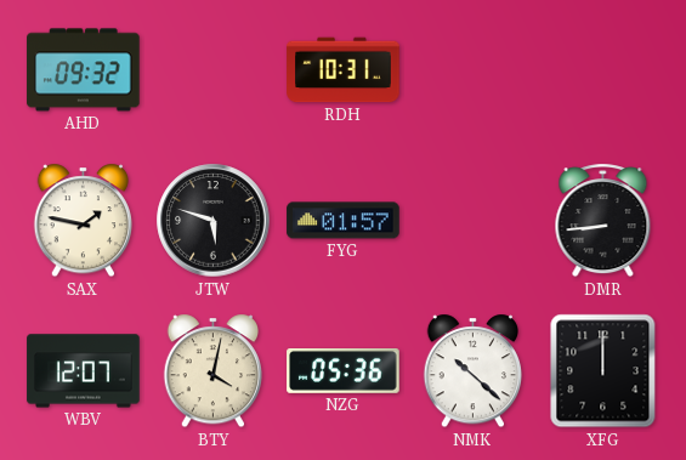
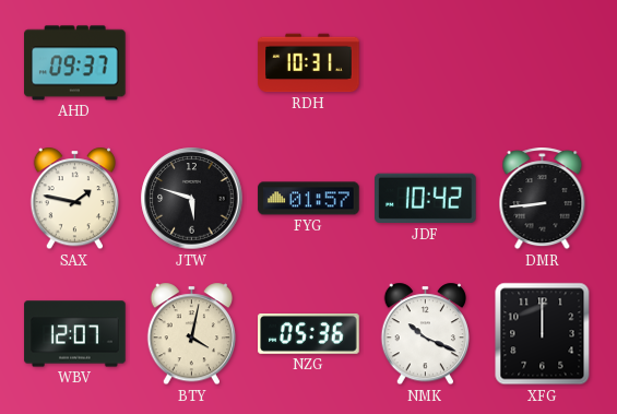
AHD: 09:32 -> 09:37 (75, 63)
JDF: none -> 10:42 (426, 199)
NMK: 10:22 -> 10:19 (425, 334)
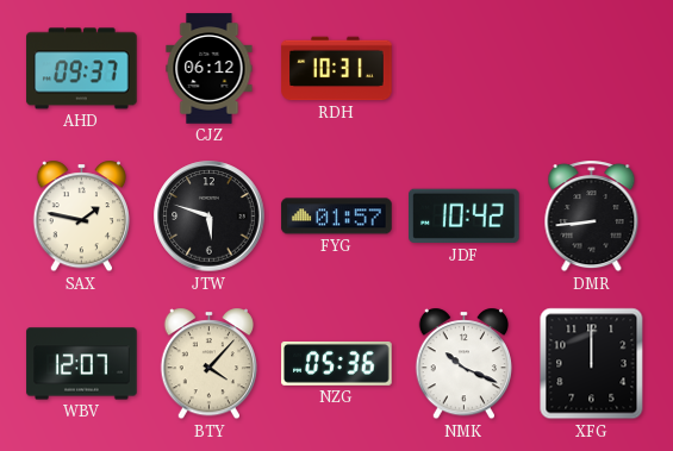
CJZ: none -> 06:12 (210, 69)
BTY: 4:02 -> 4:07 (208, 364)
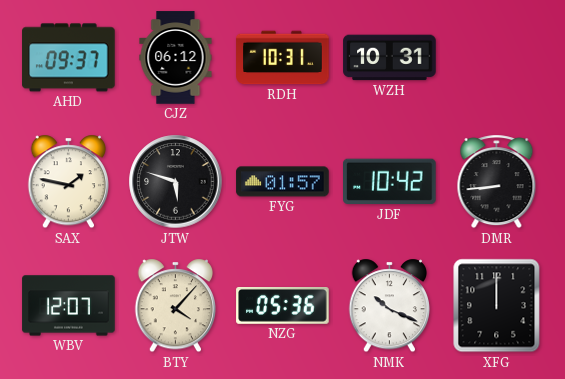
WZH: none -> 10:31 (390, 58)
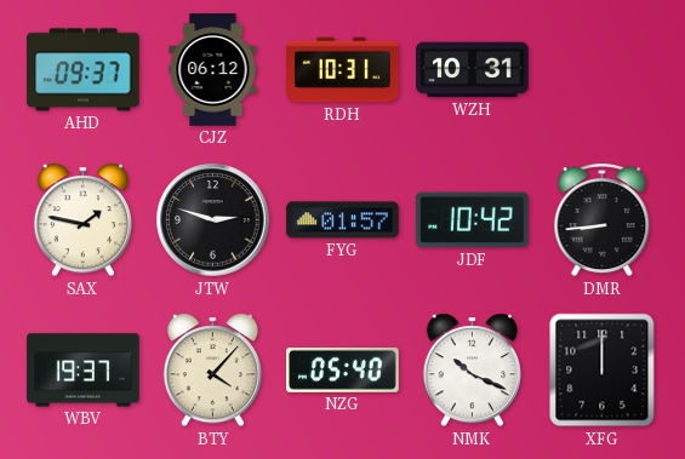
JTW: 5:48 -> 2:48 (213, 220)
WBV: 12:07 -> 19:37 (84, 371)
NZG: 05:36 -> 05:40 (343, 371)
